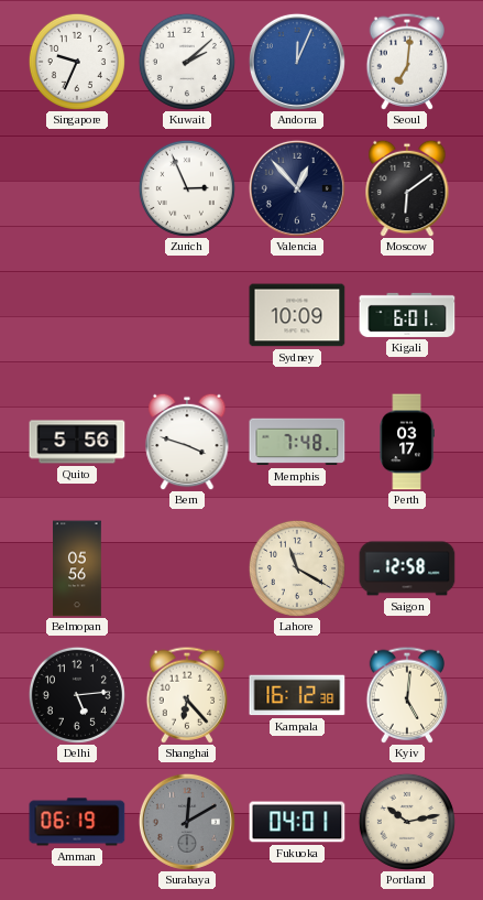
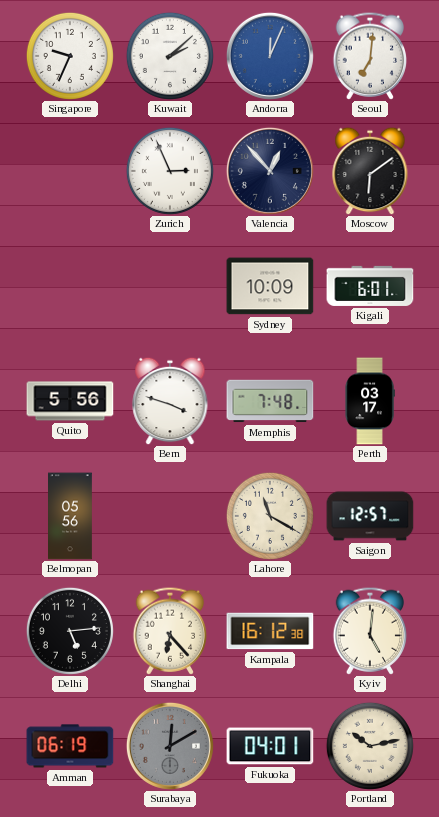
Saigon: 12:58 -> 12:57 (370, 516)
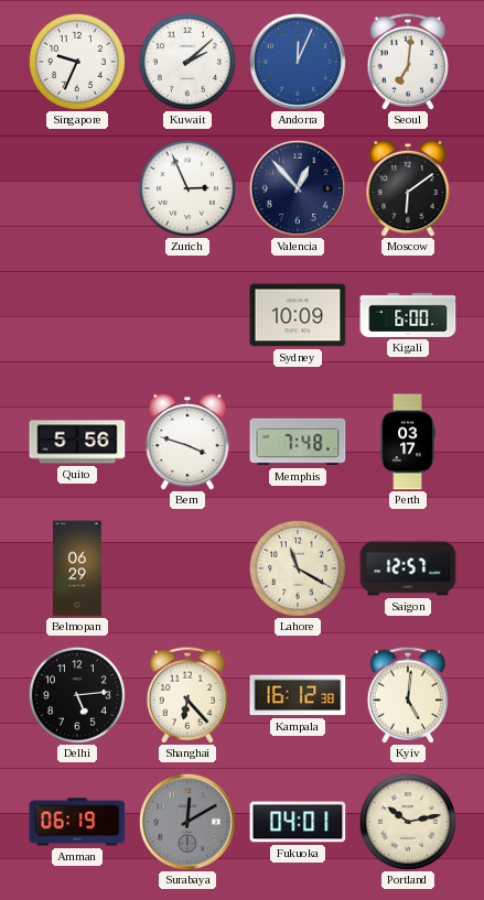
Kigali: 6:01 -> 6:00 (408, 315)
Belmopan: 05:56 -> 06:29 (78, 568)
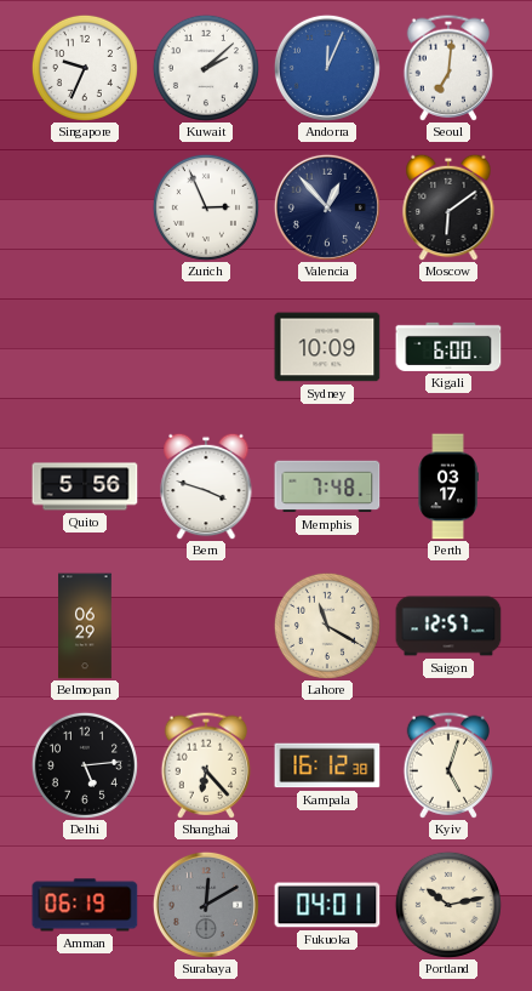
Kyiv: 5:01 -> 5:03 (448, 765)
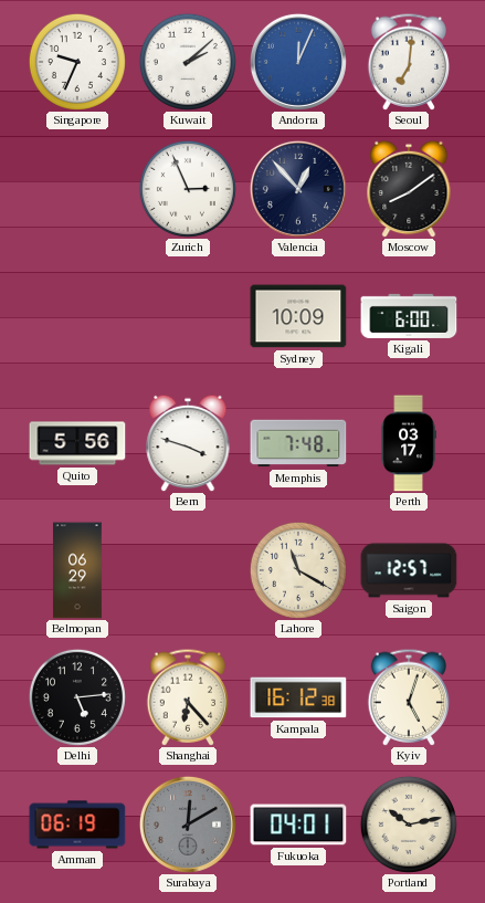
Moscow: 6:09 -> 8:09 (409, 189)
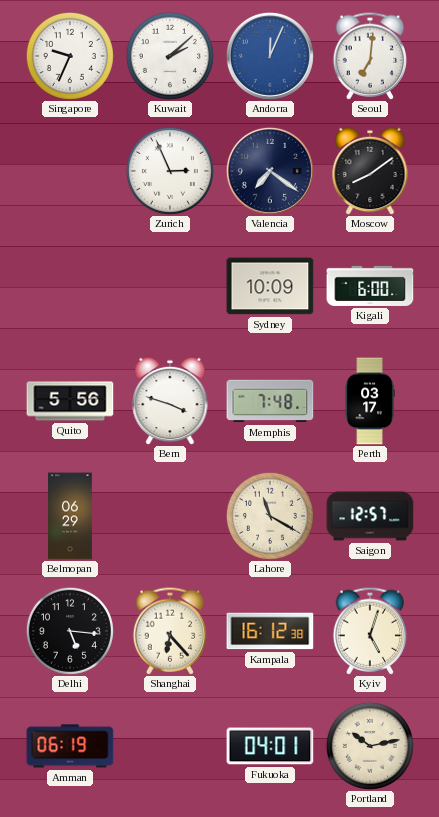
Valencia: 12:53 -> 7:21 (270, 171)
Delhi: 5:14 -> 5:16 (70, 631)
Surabaya: 12:10 -> none (188, 825)
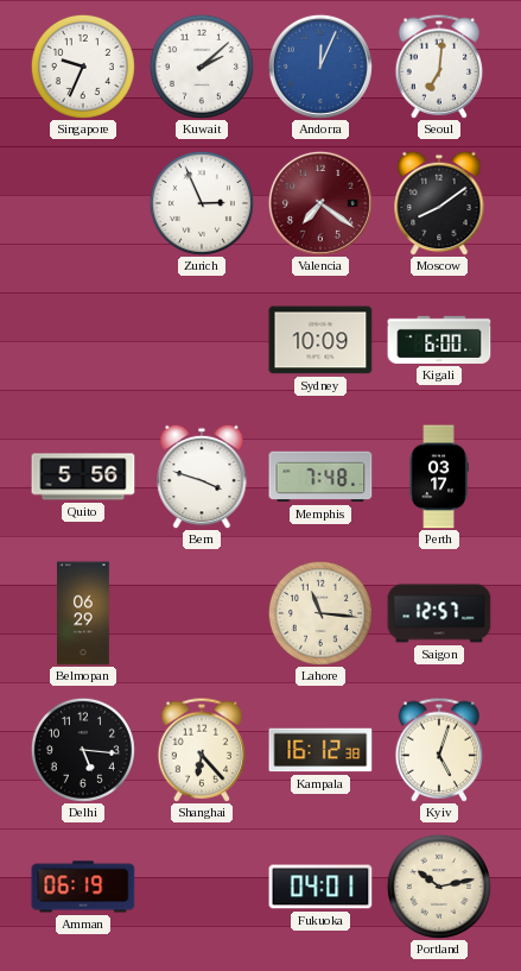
Valencia dial: navy -> burgundy (320, 203)
Lahore: 11:20 -> 11:16 (320, 613)
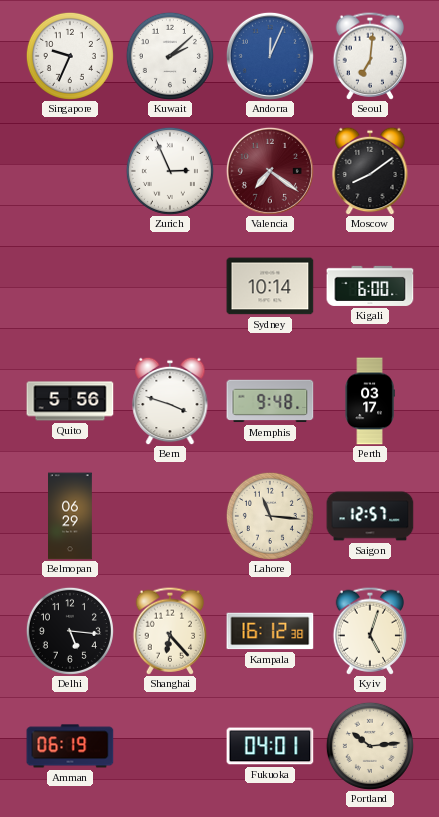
Sydney: 10:09 -> 10:14 (270, 286)
Memphis: 7:48 -> 9:48 (270, 401)
Portland: 10:13 -> 10:14 (370, 746)
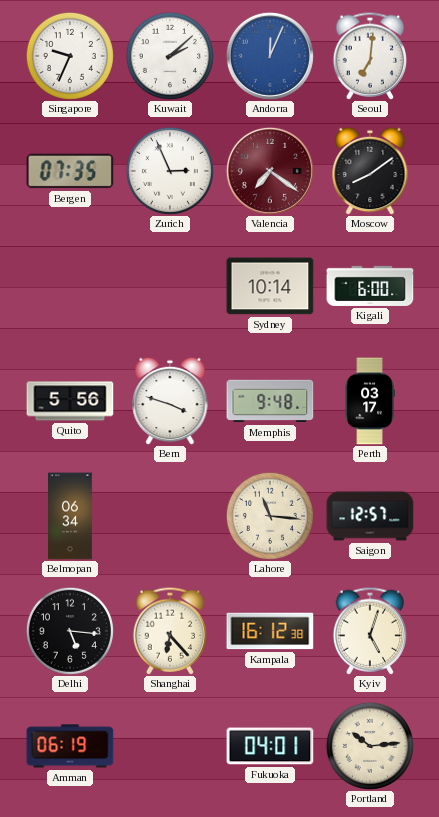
Bergen: none -> 07:35 (70, 171)
Belmopan: 06:29 -> 06:34 (71, 516)
